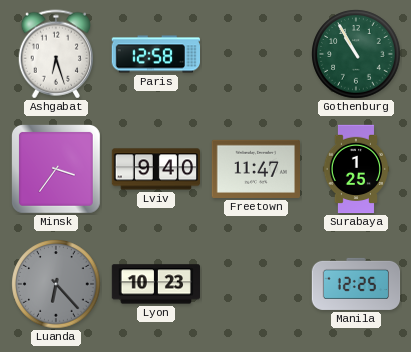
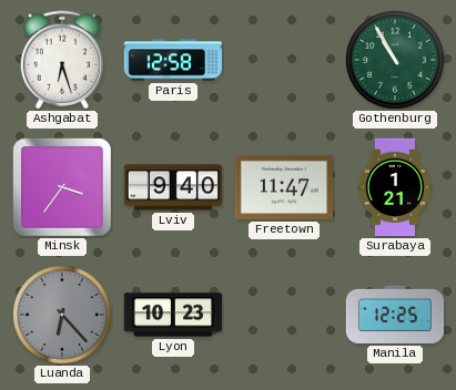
Surabaya: 1:25 -> 1:21 (394, 187)
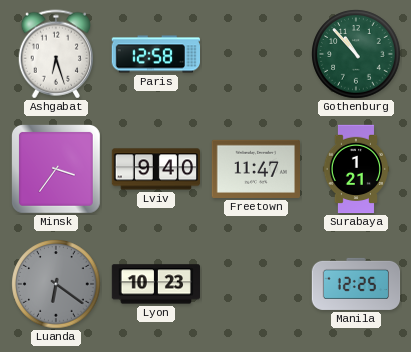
Gothenburg: 10:55 -> 10:53 (356, 54)
Luanda: 6:23 -> 6:21 (56, 284)
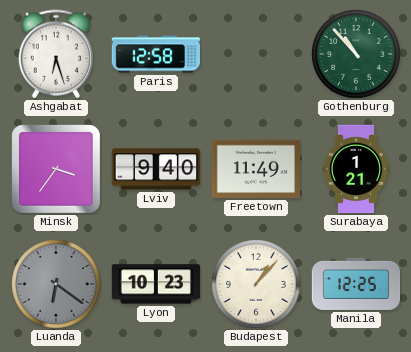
Freetown: 11:47 -> 11:49 (255, 169)
Budapest: none -> 1:07 (256, 284)
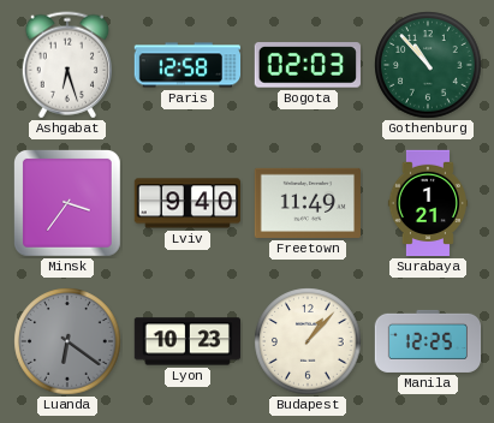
Bogota: none -> 02:03 (308, 65)
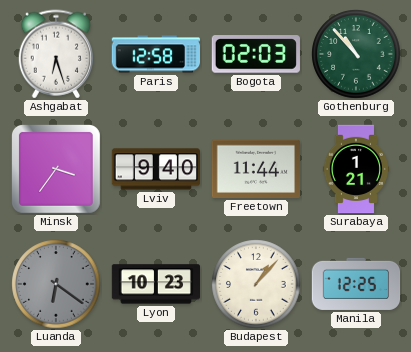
Freetown: 11:49 -> 11:44 (255, 169)
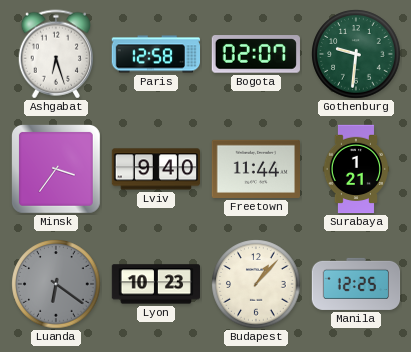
Bogota: 02:03 -> 02:07 (256, 54)
Gothenburg: 10:53 -> 9:31 (356, 54)
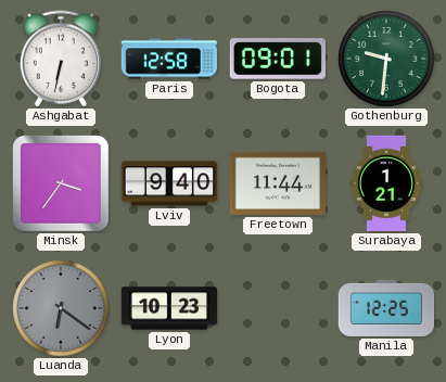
Ashgabat: 6:27 -> 6:32 (60, 59)
Bogota: 02:07 -> 09:01 (278, 59)
Budapest: 1:07 -> none (256, 284)
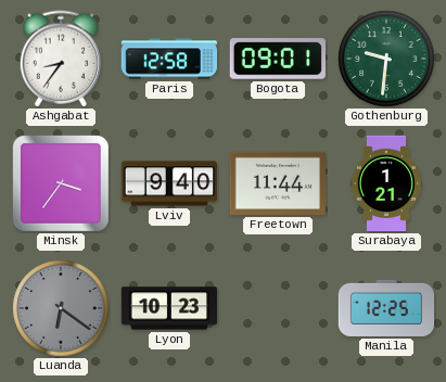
Ashgabat: 6:32 -> 8:36 (60, 59)
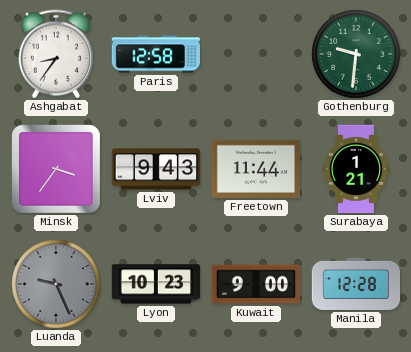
Bogota: 09:01 -> none (278, 59)
Lviv: 9:40 -> 9:43 (156, 169)
Luanda: 6:21 -> 9:26 (56, 284)
Kuwait: none -> 9:00 (256, 284)
Manila: 12:25 -> 12:28 (356, 284)
